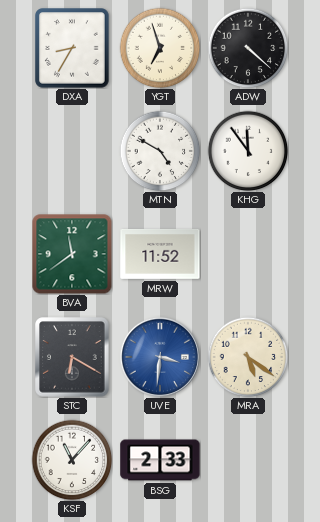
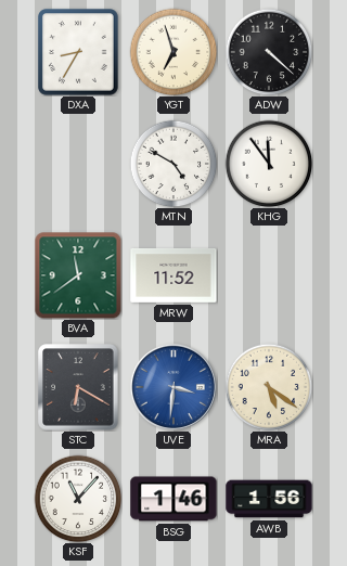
BSG: 2:33 -> 1:46 (173, 499)
AWB: none -> 1:56 (269, 499)
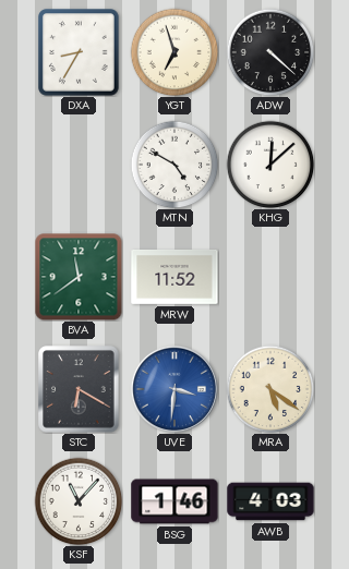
KHG: 11:54 -> 12:08 (270, 165)
AWB: 1:56 -> 4:03 (270, 501)
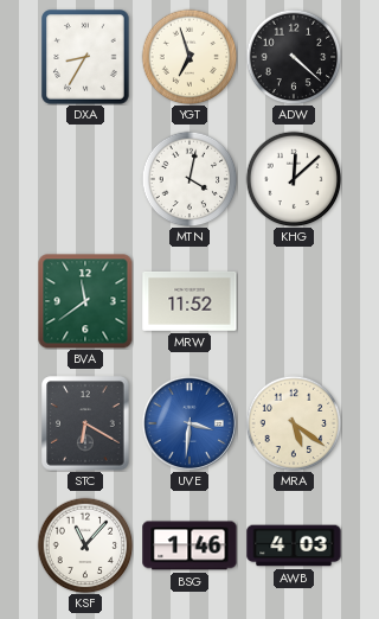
MTN: 4:50 -> 4:02 (189, 179)
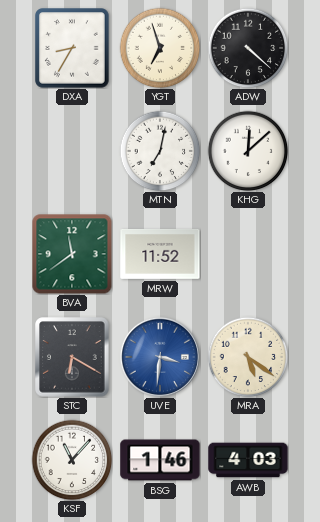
MTN: 4:02 -> 7:02 (160, 151)
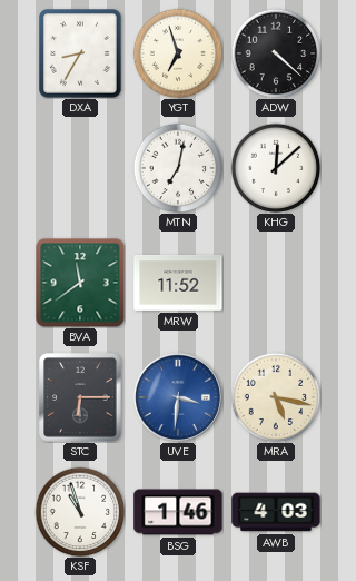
STC: 6:20 -> 6:15 (80, 397)
MRA: 5:21 -> 5:17 (276, 397)
KSF: 11:07 -> 10:57 (80, 512)
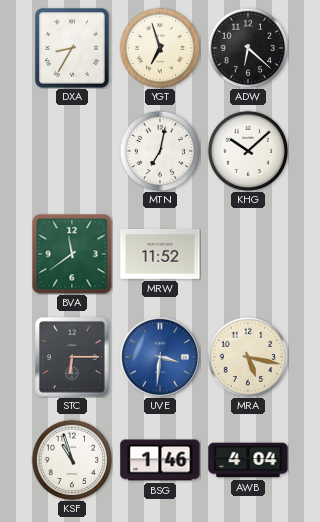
ADW: 4:22 -> 6:22 (248, 48)
KHG: 12:08 -> 10:08 (248, 151)
AWB: 4:03 -> 4:04 (248, 460)
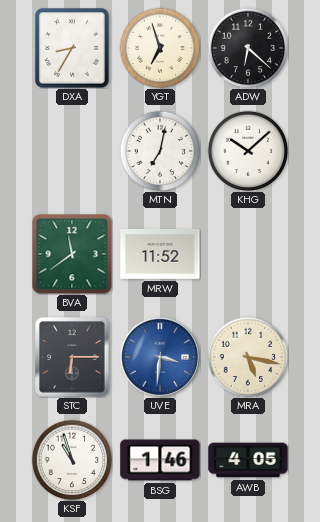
AWB: 4:04 -> 4:05 (248, 460)
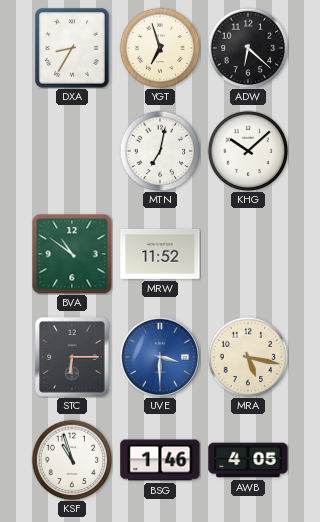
BVA: 11:39 -> 10:51 (72, 254)
UVE: 3:31 -> 3:30 (160, 357)
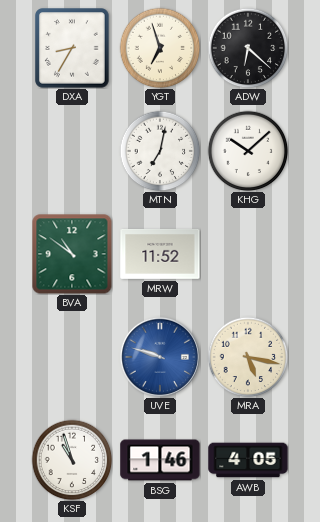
STC: 6:15 -> none (72, 357)
UVE: 3:30 -> 9:48 (160, 357)
